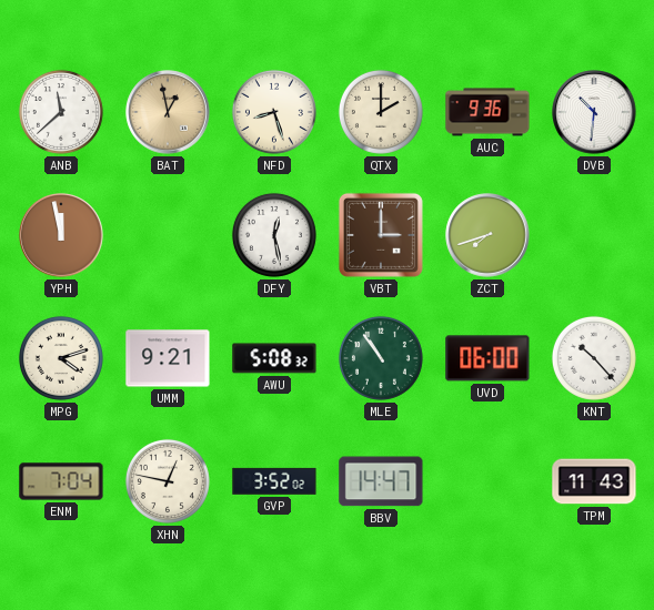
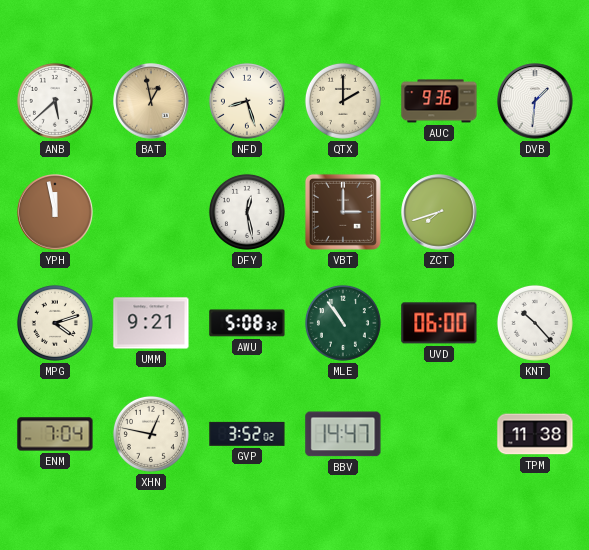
ANB: 11:38 -> 5:38 (55, 101)
DVB: 10:31 -> 1:31 (535, 101)
TPM: 11:43 -> 11:38 (535, 434)
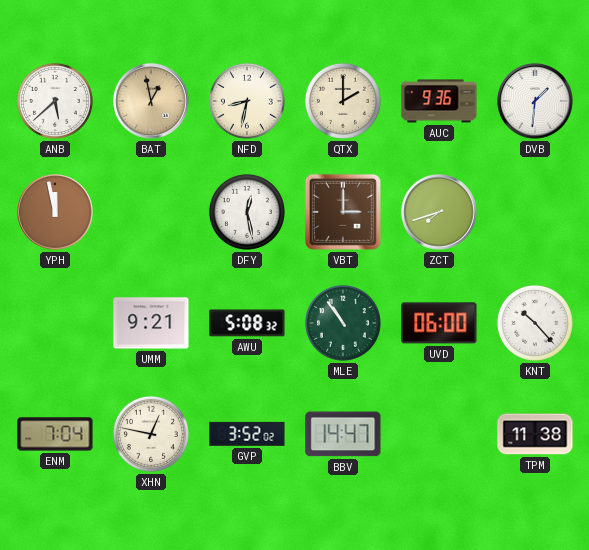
NFD: 8:27 -> 8:32 (247, 101)
MPG: 4:12 -> none (55, 323)
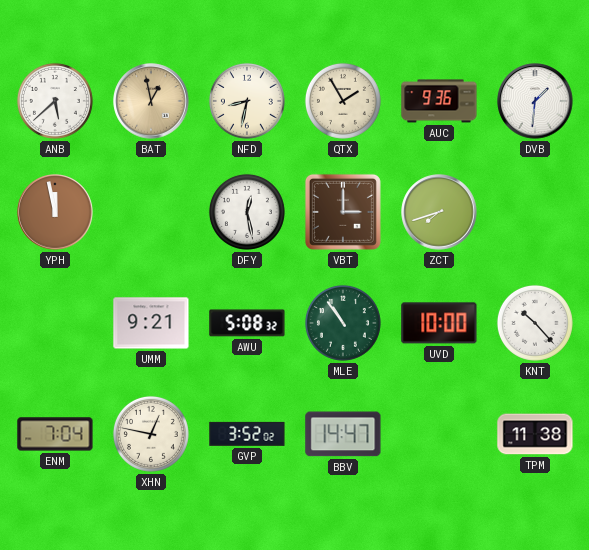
QTX: 2:00 -> 1:55 (343, 101)
UVD: 06:00 -> 10:00 (439, 323)
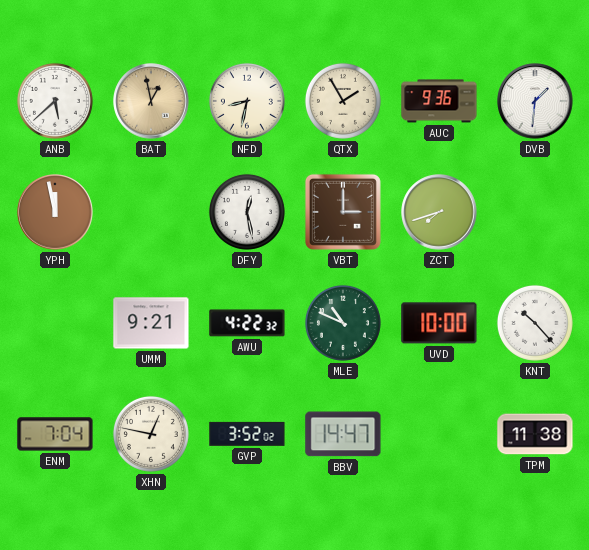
AWU: 5:08 -> 4:22 (247, 323)
MLE: 10:54 -> 10:49 (343, 323)
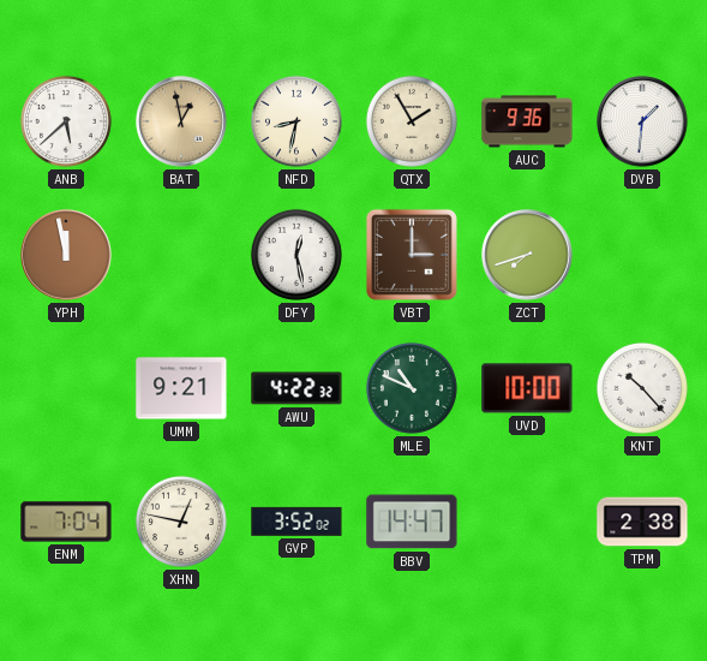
TPM: 11:38 -> 2:38 (642, 522)
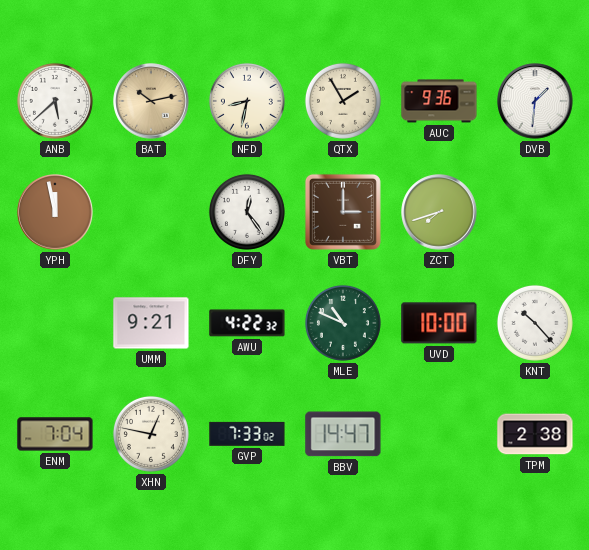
BAT: 12:58 -> 10:13 (151, 101)
DFY: 12:28 -> 12:24 (247, 212)
GVP: 3:52 -> 7:33 (247, 434)
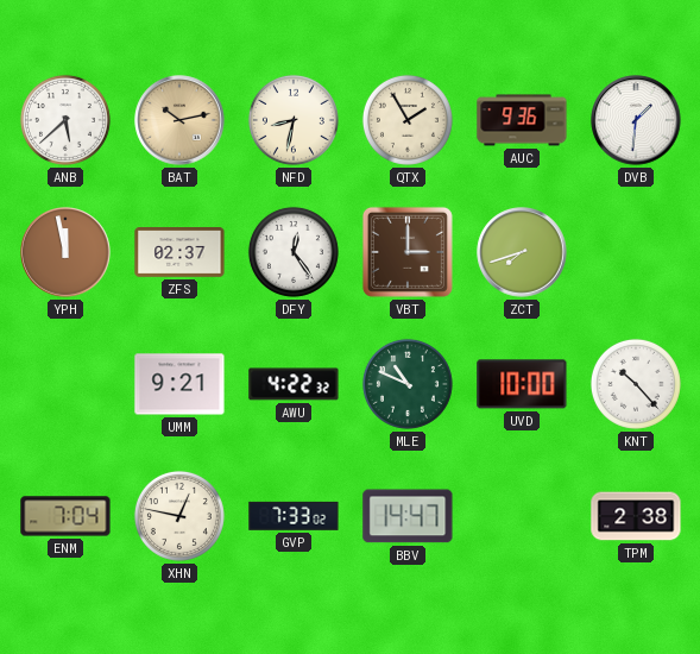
ZFS: none -> 02:37 (179, 253)
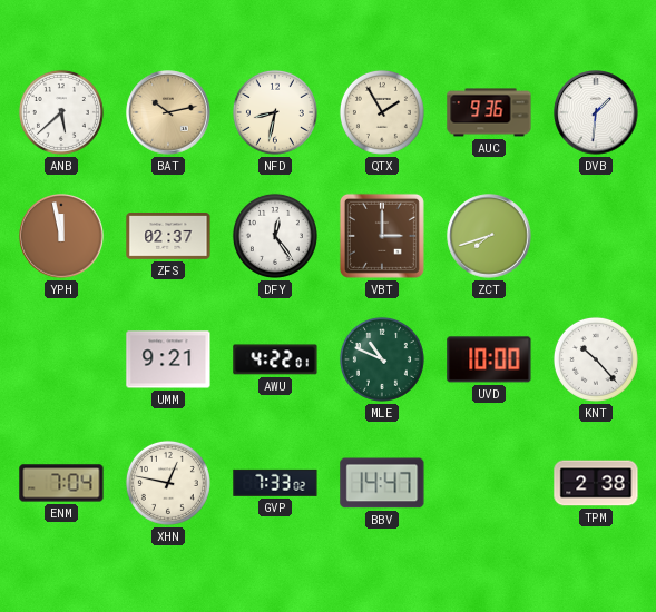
AWU: 4:22:32 -> 4:22:01 (275, 359)
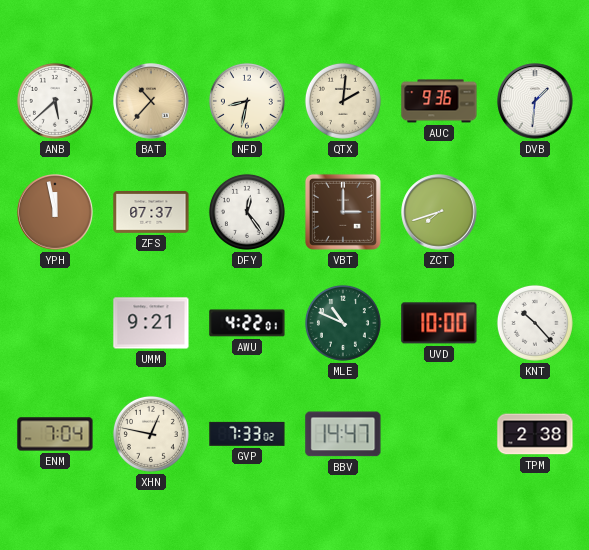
BAT: 10:13 -> 10:37 (151, 101)
QTX: 1:55 -> 2:01 (343, 101)
ZFS: 02:37 -> 07:37 (151, 213)
